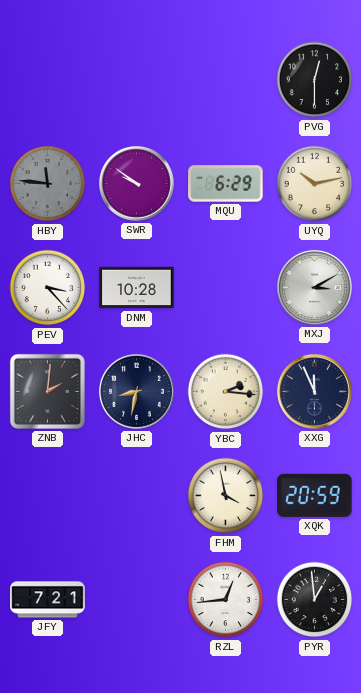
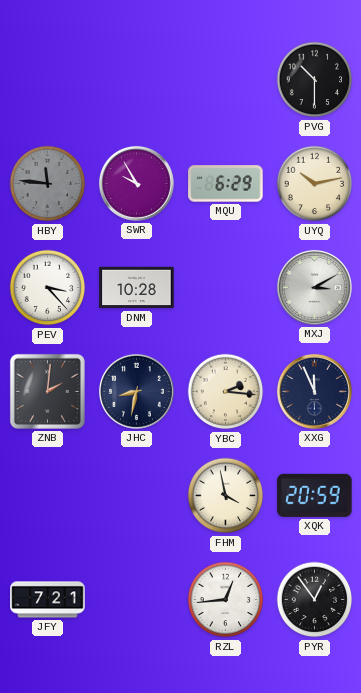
PVG: 12:30 -> 10:30 (315, 80)
SWR: 9:51 -> 9:55 (136, 183)
PYR: 12:59 -> 12:54 (315, 600)
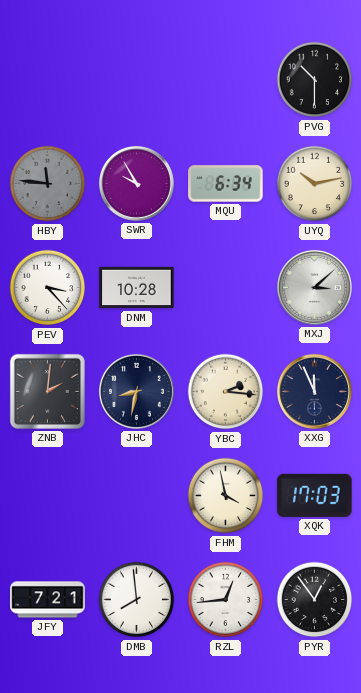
MQU: 6:29 -> 6:34 (226, 184)
MXJ: 3:10 -> 3:08 (314, 287)
XQK: 20:59 -> 17:03 (315, 495)
DMB: none -> 7:59 (137, 600)
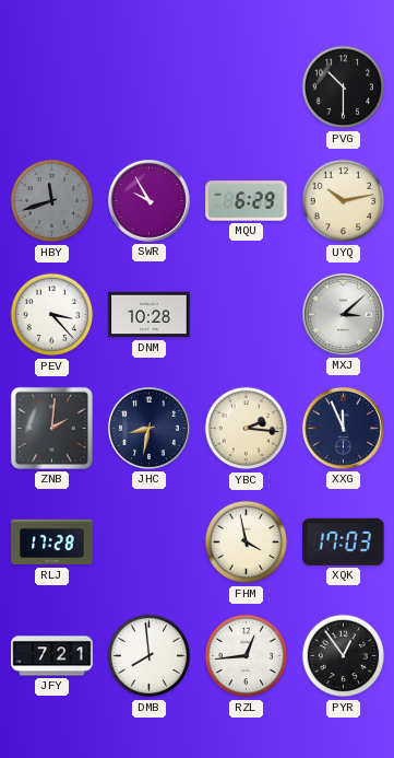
HBY: 11:46 -> 11:42 (52, 201)
MQU: 6:34 -> 6:29 (247, 201)
RLJ: none -> 17:28 (52, 543)
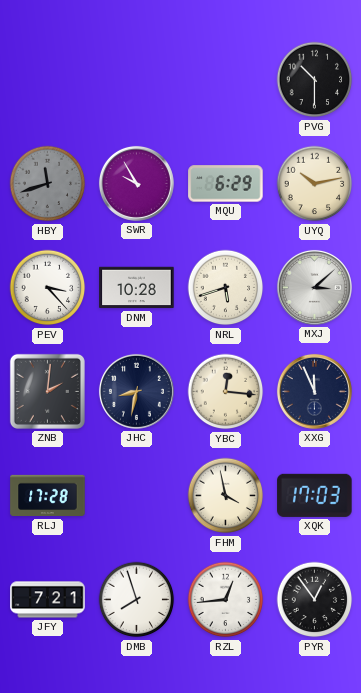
NRL: none -> 5:42 (226, 288)
YBC: 2:16 -> 12:16 (226, 392)
DMB: 7:59 -> 7:57 (137, 600)
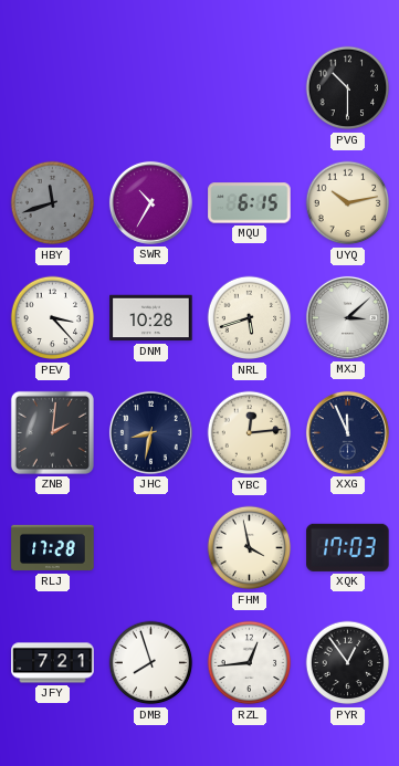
SWR: 9:55 -> 10:35 (150, 202)
MQU: 6:29 -> 6:15 (250, 203)
YBC: 12:16 -> 12:14 (250, 433)
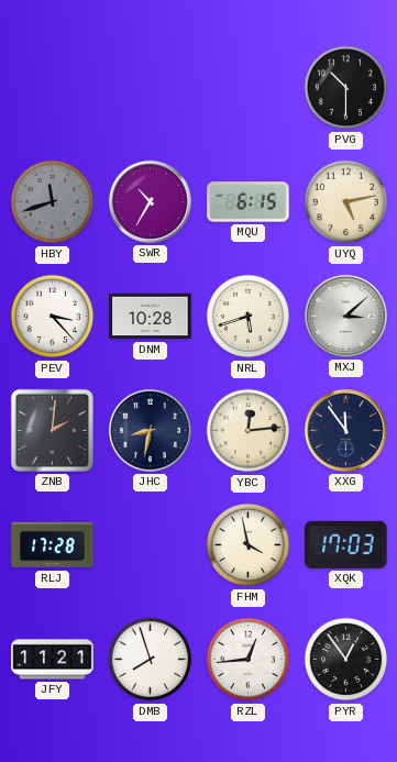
UYQ: 10:13 -> 5:13 (346, 202)
XXG: 11:56 -> 11:54 (345, 430)
JFY: 7:21 -> 11:21 (53, 660)
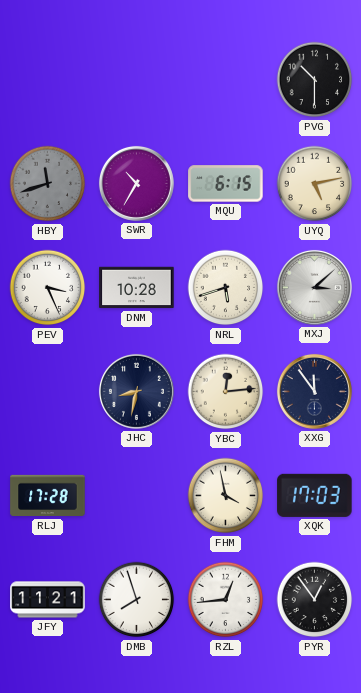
PEV: 3:23 -> 3:26 (48, 288)
ZNB: 2:01 -> none (52, 430)
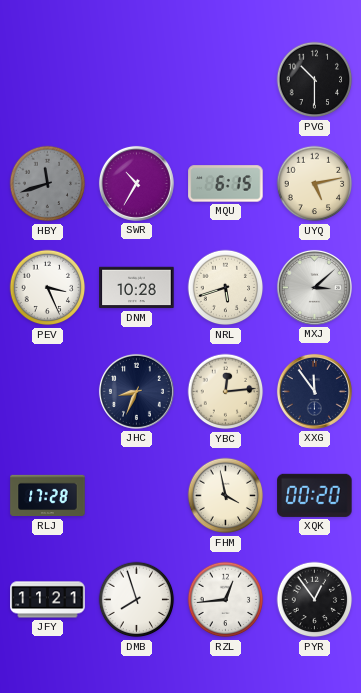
JHC: 8:32 -> 8:34 (136, 391)
XQK: 17:03 -> 00:20 (315, 495)
